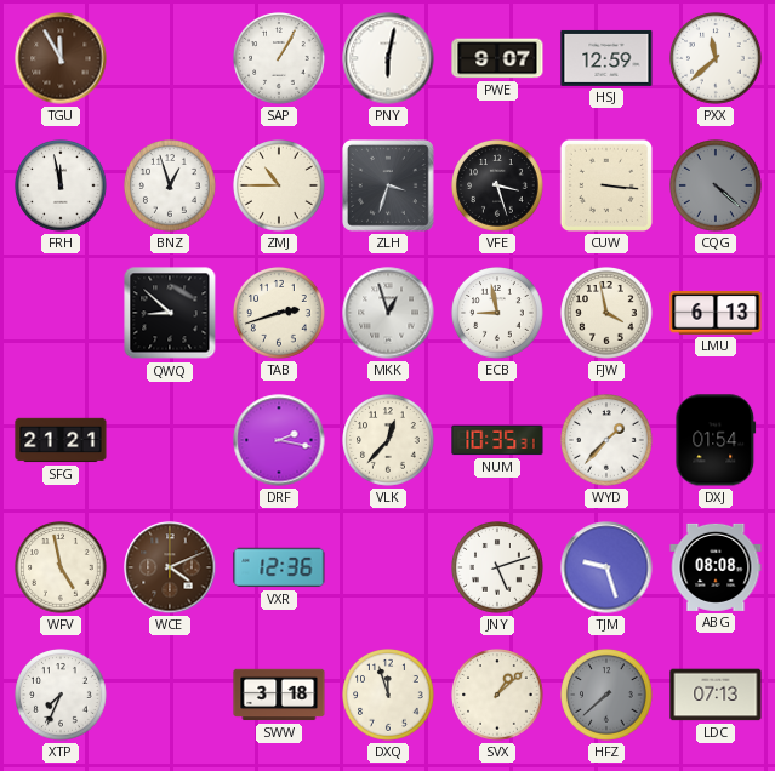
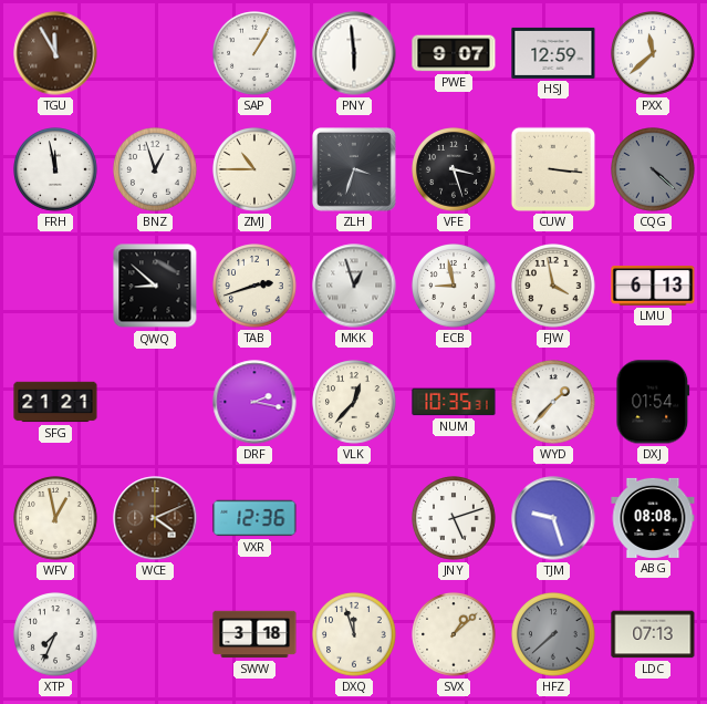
PNY: 6:02 -> 5:59 (354, 53)
WFV: 4:58 -> 12:58 (55, 518)
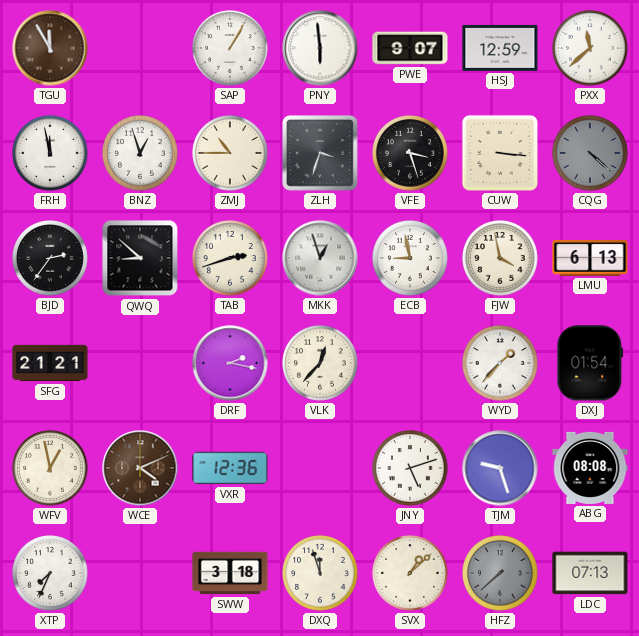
BJD: none -> 2:36 (50, 258)
NUM: 10:35 -> none (454, 402)
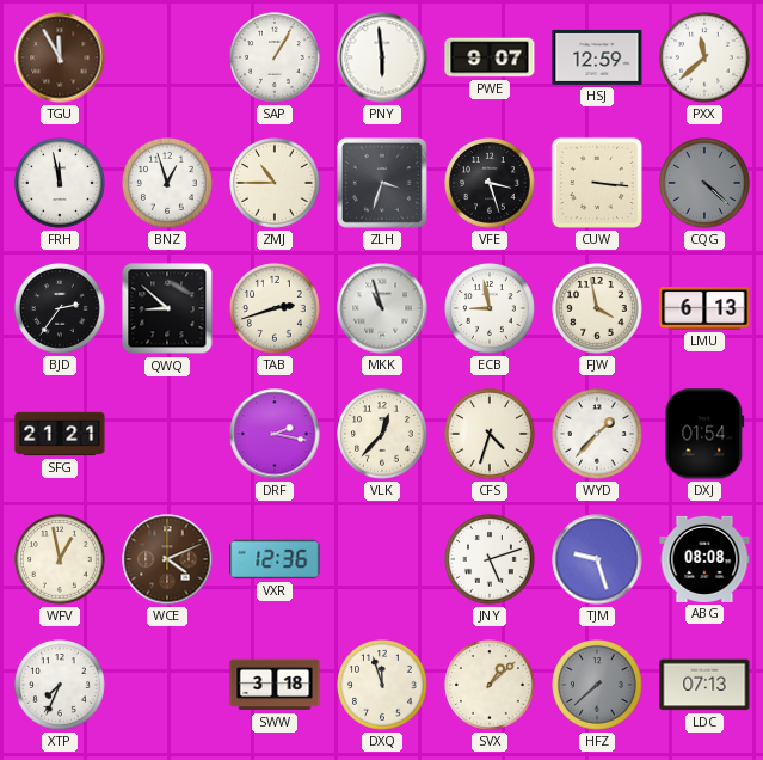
MKK: 12:57 -> 10:57 (382, 308)
CFS: none -> 4:33 (490, 434)
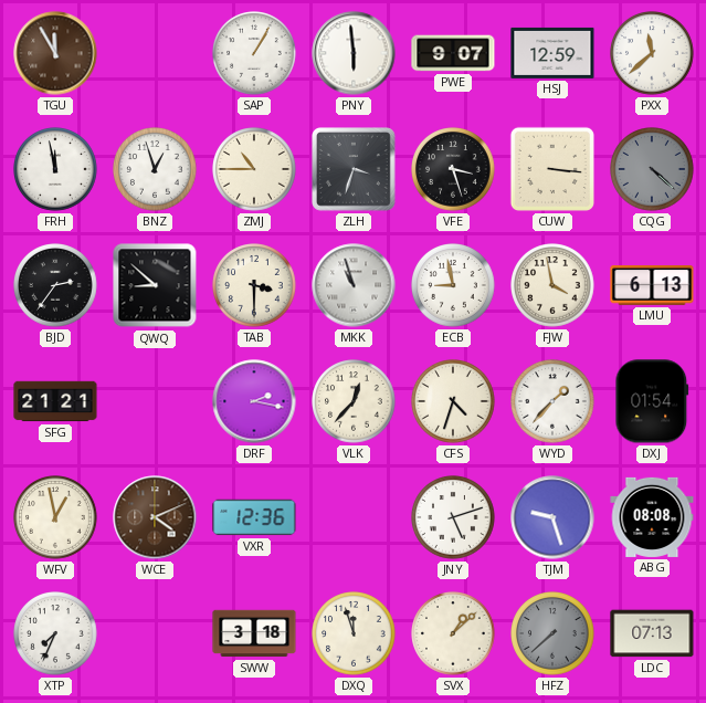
TAB: 2:42 -> 3:30 (254, 285)
